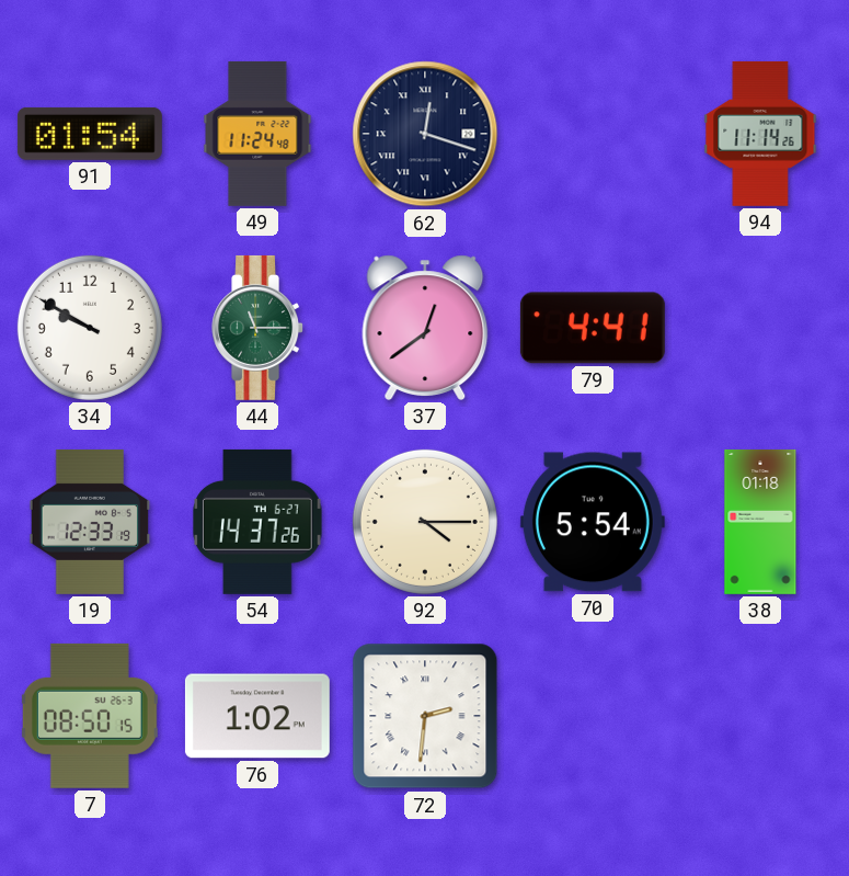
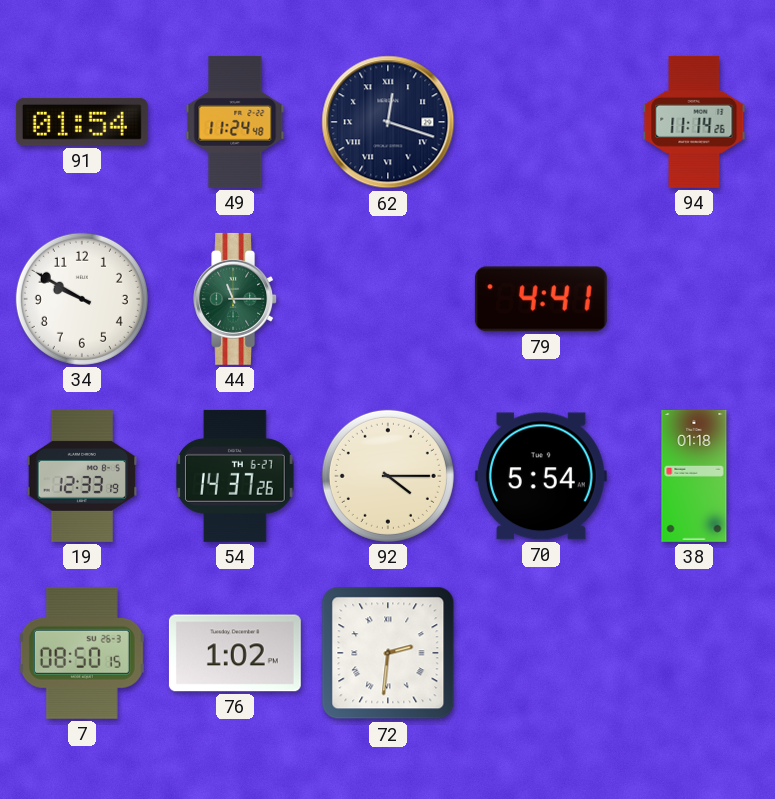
37: 12:39 -> none (425, 328)
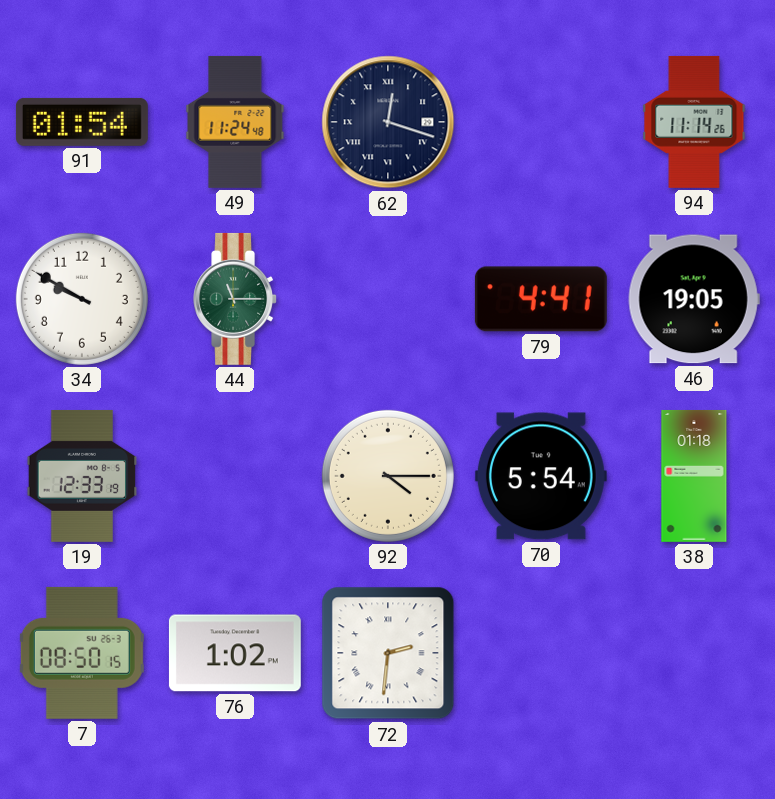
46: none -> 19:05 (694, 299)
54: 14:37 -> none (235, 476)
